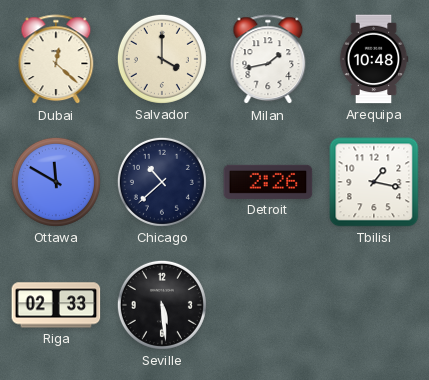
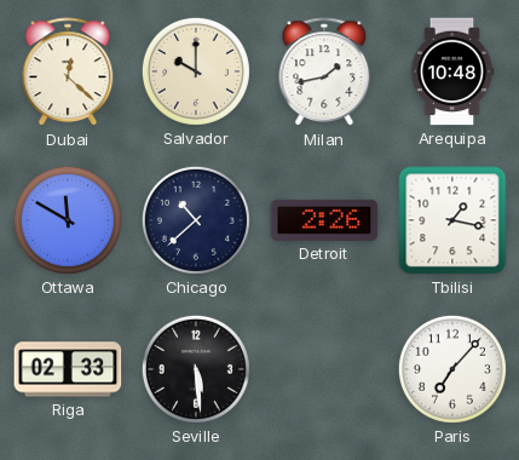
Salvador: 4:00 -> 10:00 (196, 71)
Paris: none -> 7:07 (452, 369)
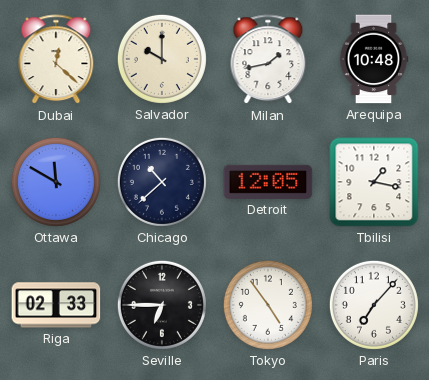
Detroit: 2:26 -> 12:05 (268, 182)
Seville: 5:29 -> 6:45 (162, 305)
Tokyo: none -> 4:54 (268, 305)
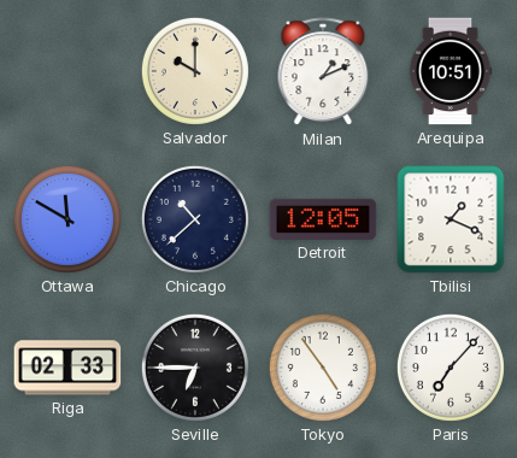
Dubai: 12:22 -> none (56, 60)
Milan: 1:43 -> 1:11 (323, 72)
Arequipa: 10:48 -> 10:51 (451, 71)
Tbilisi: 1:17 -> 1:19 (451, 219)
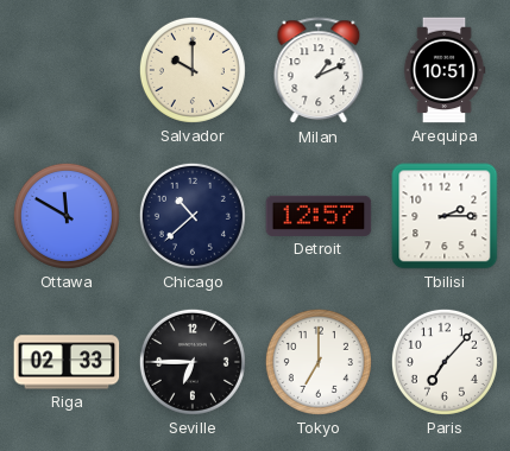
Detroit: 12:05 -> 12:57 (319, 216)
Tbilisi: 1:19 -> 2:15 (445, 216)
Tokyo: 4:54 -> 7:00 (319, 362)
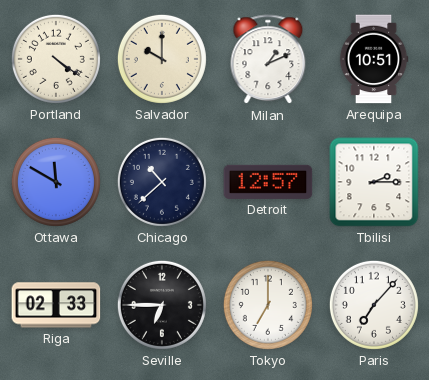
Portland: none -> 4:21 (56, 59)
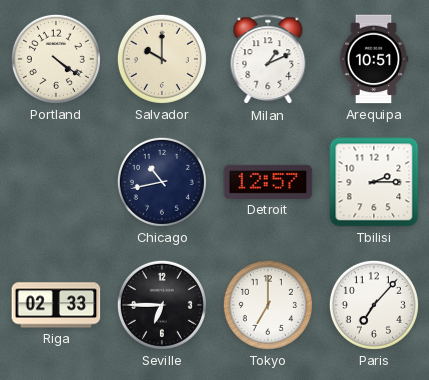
Ottawa: 11:50 -> none (56, 182)
Chicago: 10:38 -> 10:43 (162, 182)
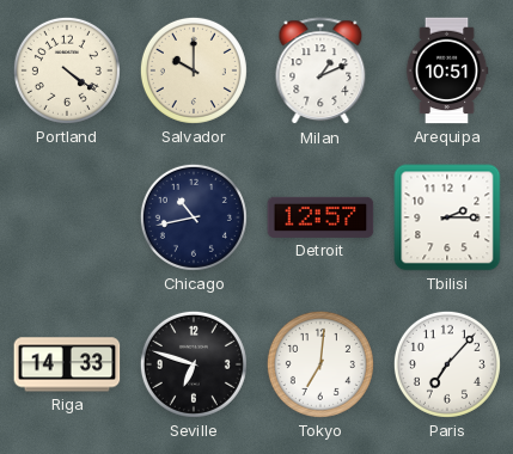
Riga: 02:33 -> 14:33 (67, 364)
Seville: 6:45 -> 6:48 (194, 364)
Tokyo: 7:00 -> 7:01 (320, 364)
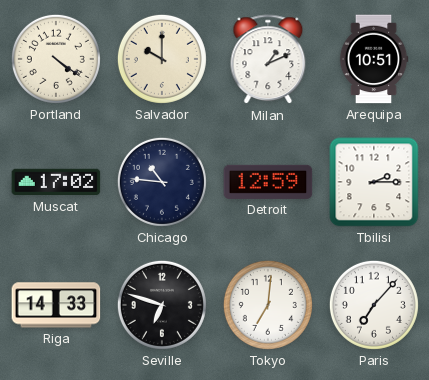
Muscat: none -> 17:02 (56, 182)
Chicago: 10:43 -> 10:46 (162, 182)
Detroit: 12:57 -> 12:59 (268, 182)
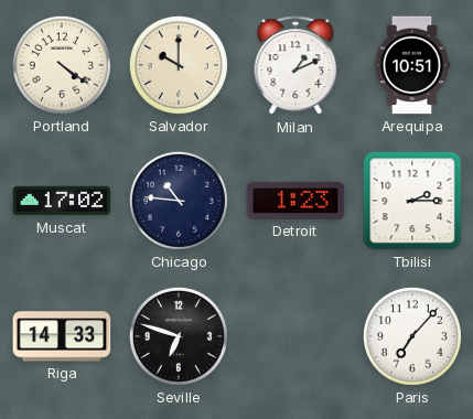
Detroit: 12:59 -> 1:23 (295, 201)
Tokyo: 7:01 -> none (268, 305)
